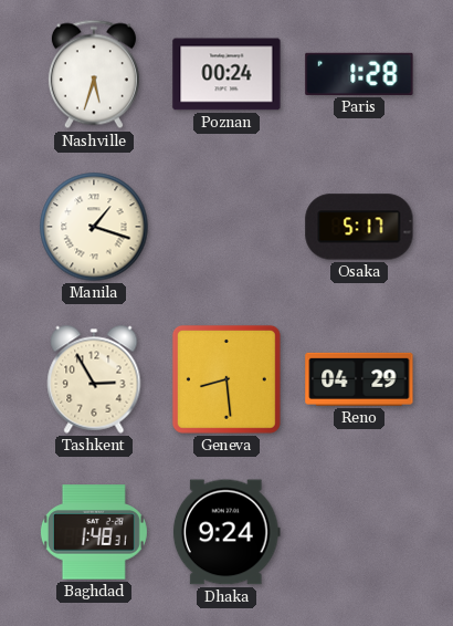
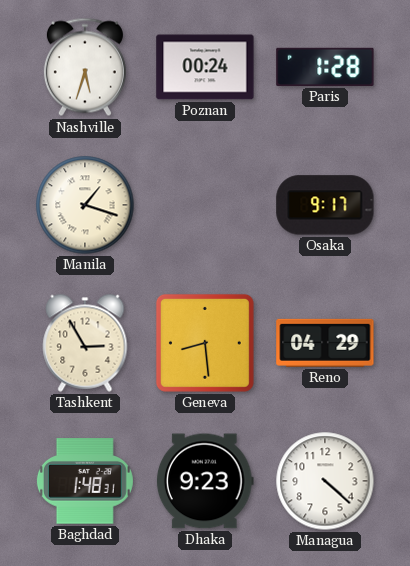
Osaka: 5:17 -> 9:17 (325, 205)
Dhaka: 9:24 -> 9:23 (205, 481)
Managua: none -> 4:22 (325, 481)
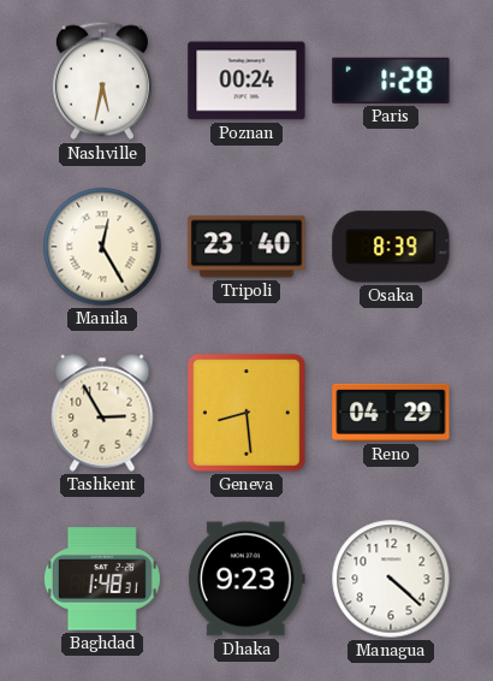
Nashville: 5:33 -> 5:32 (102, 81)
Manila: 1:18 -> 12:25 (102, 247)
Tripoli: none -> 23:40 (246, 247)
Osaka: 9:17 -> 8:39 (391, 247)
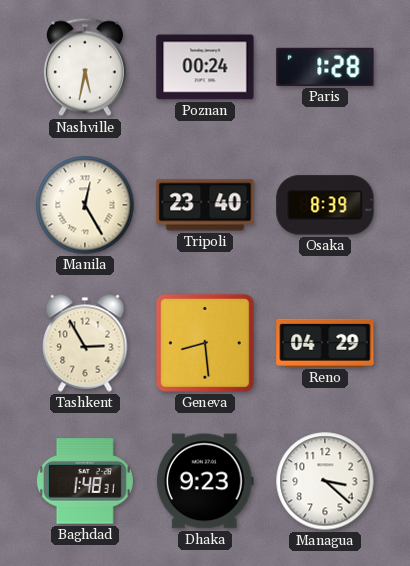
Managua: 4:22 -> 3:22 (325, 481)
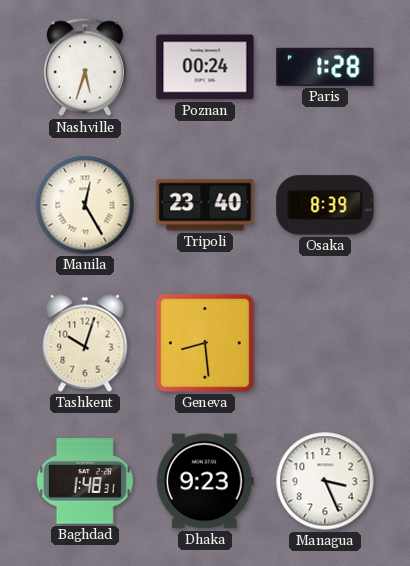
Nashville: 5:32 -> 5:33 (85, 67)
Tashkent: 2:55 -> 10:03 (85, 343)
Reno: 04:29 -> none (325, 343)
Managua: 3:22 -> 3:26 (325, 481)
